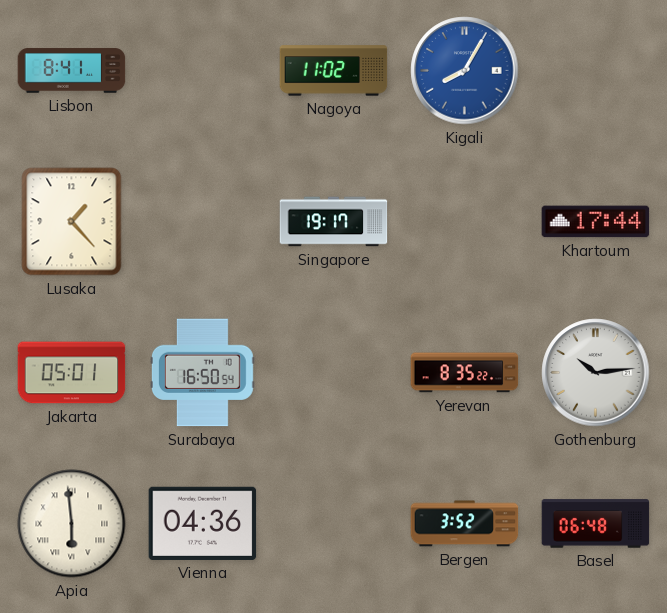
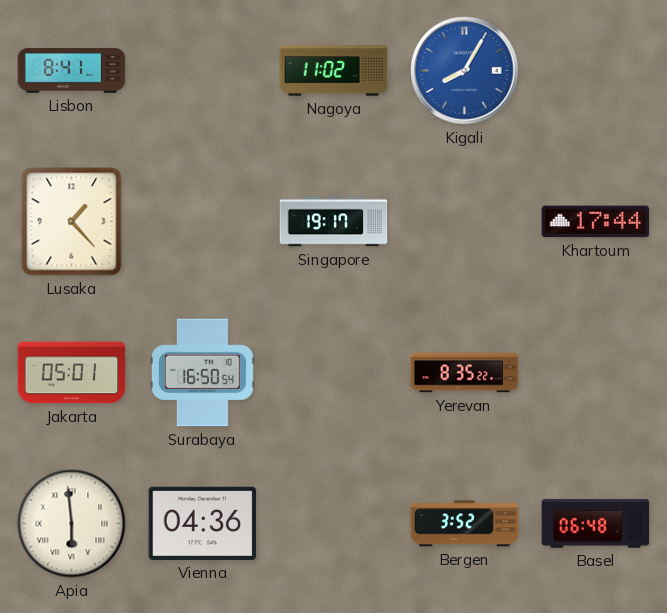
Gothenburg: 10:14 -> none (596, 373)
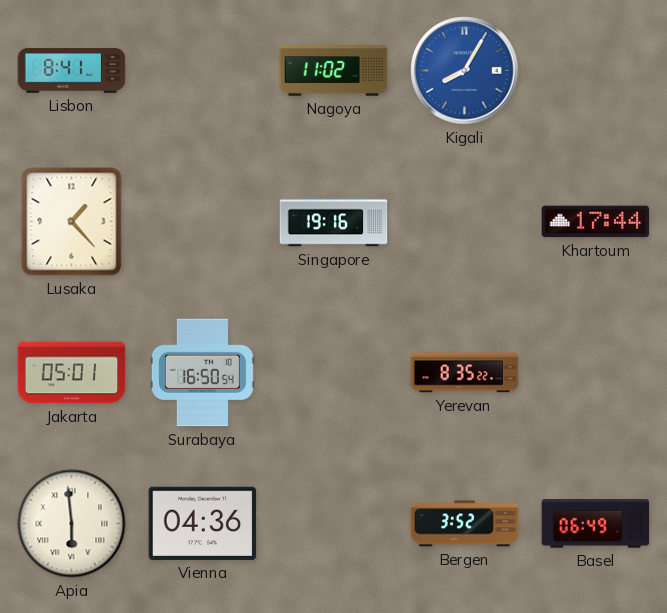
Singapore: 19:17 -> 19:16 (334, 222)
Basel: 06:48 -> 06:49 (596, 524)
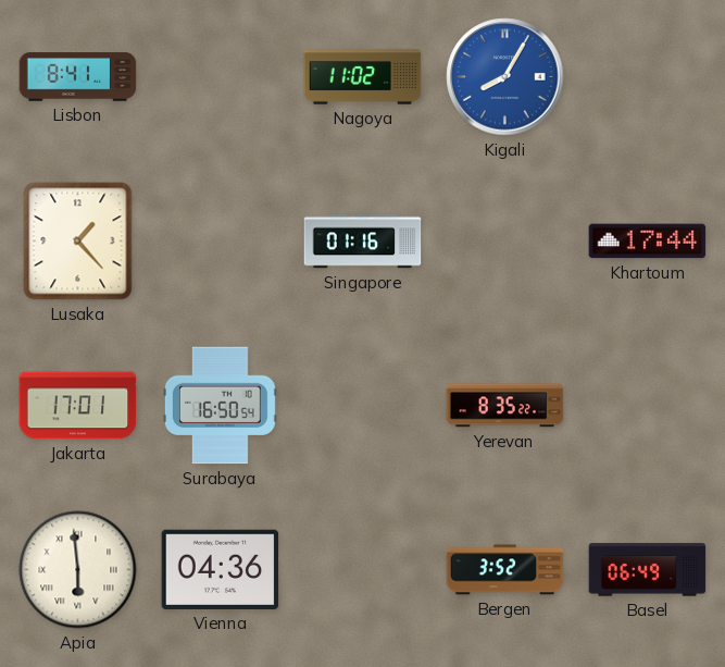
Singapore: 19:16 -> 01:16 (363, 242)
Jakarta: 05:01 -> 17:01 (78, 406)
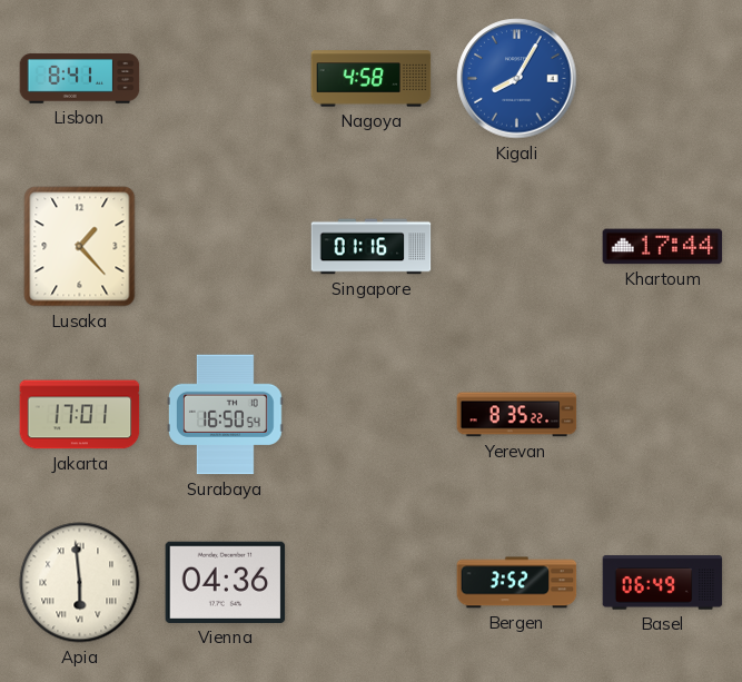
Nagoya: 11:02 -> 4:58 (372, 79)
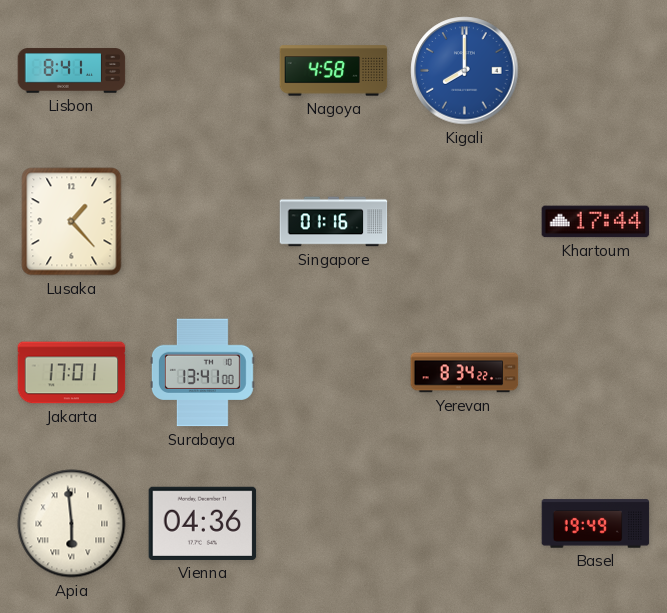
Kigali: 8:05 -> 8:00 (465, 71)
Surabaya: 16:50 -> 13:41 (202, 373)
Yerevan: 8:35 -> 8:34 (465, 373)
Bergen: 3:52 -> none (517, 583)
Basel: 06:49 -> 19:49 (596, 524)
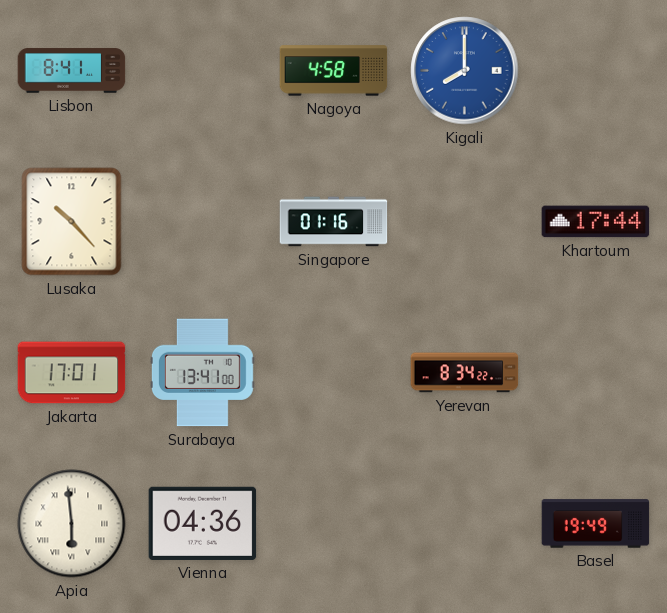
Lusaka: 1:23 -> 10:23 (72, 222)
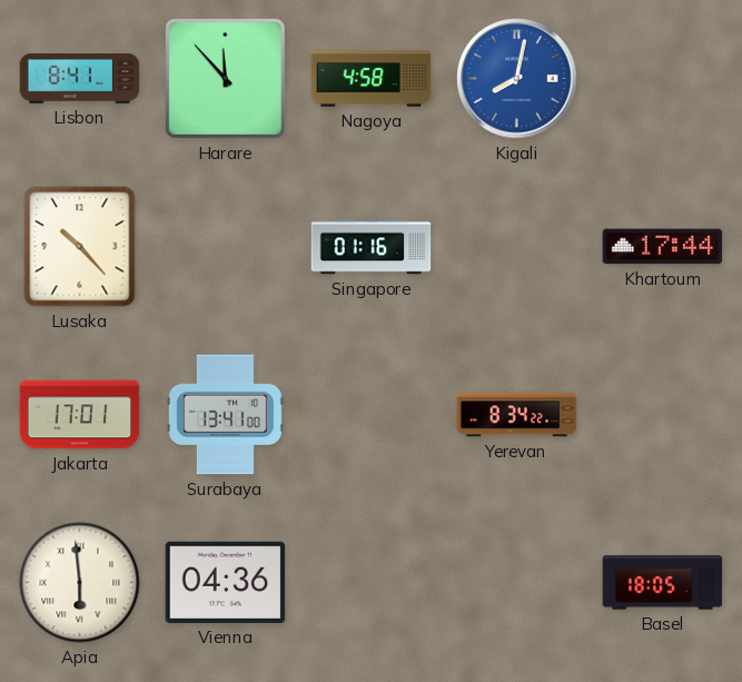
Harare: none -> 11:53 (225, 78)
Kigali: 8:00 -> 8:02 (517, 79)
Basel: 19:49 -> 18:05 (663, 583)
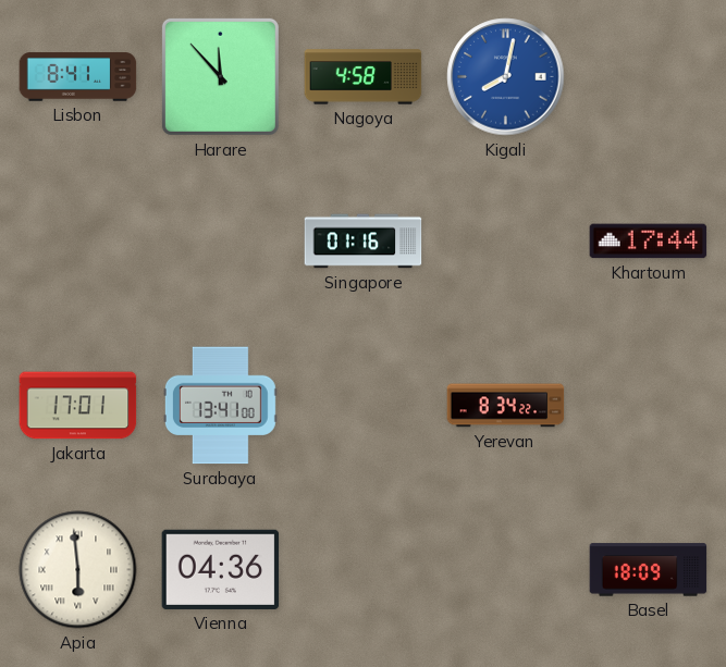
Lusaka: 10:23 -> none (80, 247)
Basel: 18:05 -> 18:09 (649, 570)
